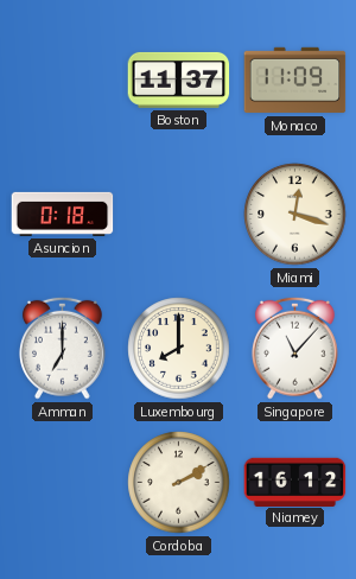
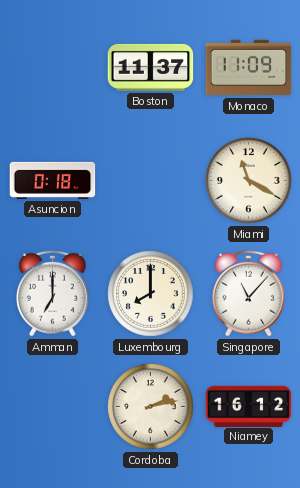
Miami: 12:18 -> 11:20 (249, 181)
Cordoba: 2:10 -> 2:13 (151, 407)
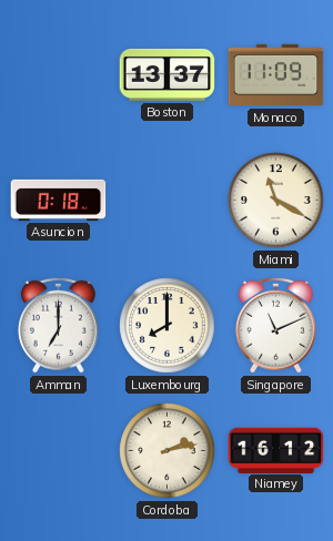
Boston: 11:37 -> 13:37 (168, 74)
Singapore: 11:07 -> 11:11 (276, 325)
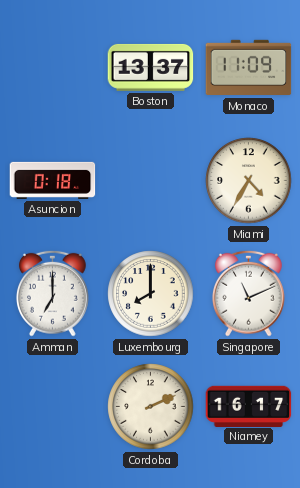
Miami: 11:20 -> 4:35 (249, 181)
Cordoba: 2:13 -> 2:11 (151, 407)
Niamey: 16:12 -> 16:17 (249, 406)
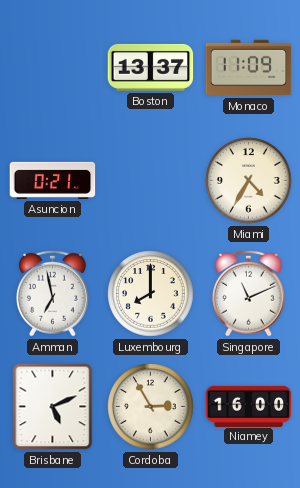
Asuncion: 0:18 -> 0:21 (53, 180)
Amman: 7:00 -> 6:58 (53, 293)
Brisbane: none -> 5:11 (53, 407)
Cordoba: 2:11 -> 2:55 (151, 407)
Niamey: 16:17 -> 16:00 (249, 406)
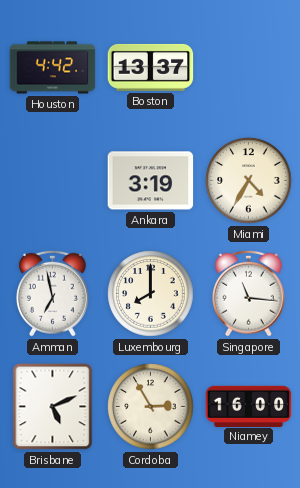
Houston: none -> 4:42 (53, 68)
Monaco: 11:09 -> none (249, 68)
Asuncion: 0:21 -> none (53, 180)
Ankara: none -> 3:19 (151, 181)
Singapore: 11:11 -> 11:16 (249, 293)
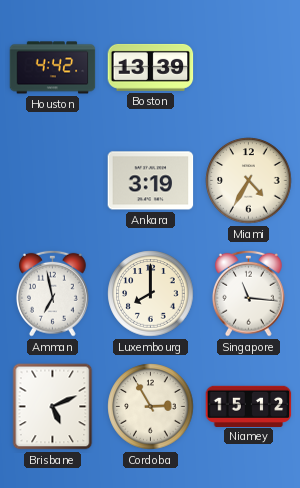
Boston: 13:37 -> 13:39 (151, 67)
Niamey: 16:00 -> 15:12 (249, 406)
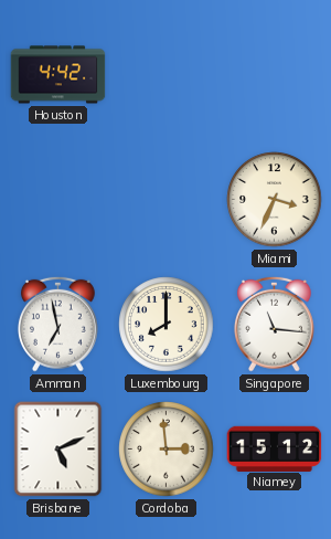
Boston: 13:39 -> none (151, 67)
Ankara: 3:19 -> none (151, 181)
Miami: 4:35 -> 3:34 (275, 200)
Cordoba: 2:55 -> 2:59 (167, 450)
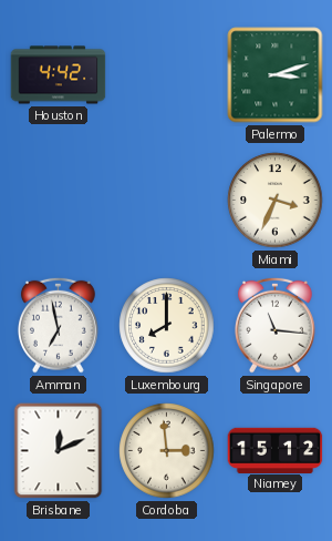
Palermo: none -> 3:12 (276, 75)
Brisbane: 5:11 -> 12:11 (59, 451)
